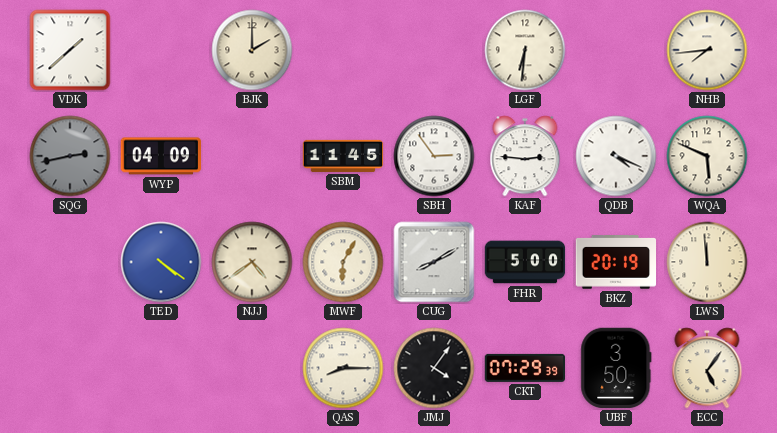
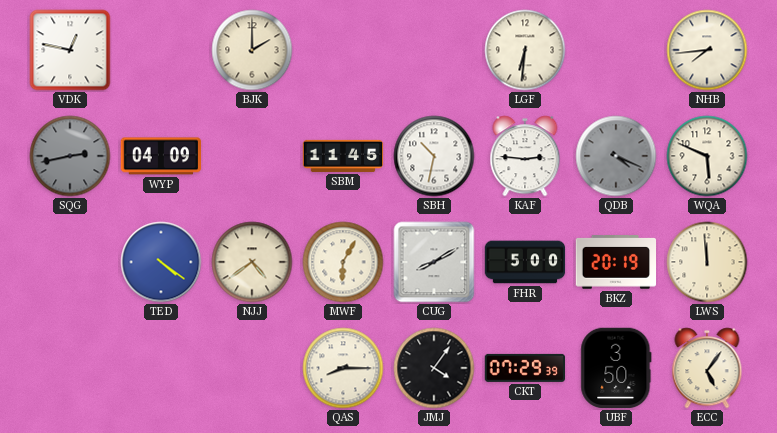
VDK: 1:38 -> 12:47 (70, 50)
SBH: 2:54 -> 10:32 (434, 156)
QDB dial: white -> grey (616, 156)
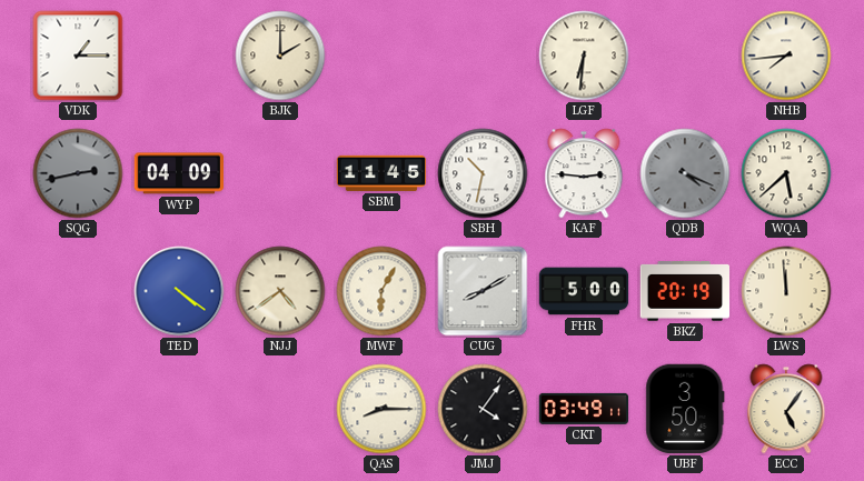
VDK: 12:47 -> 1:15 (78, 56)
WQA: 5:49 -> 5:38 (786, 173)
CKT: 07:29 -> 03:49 (584, 409)
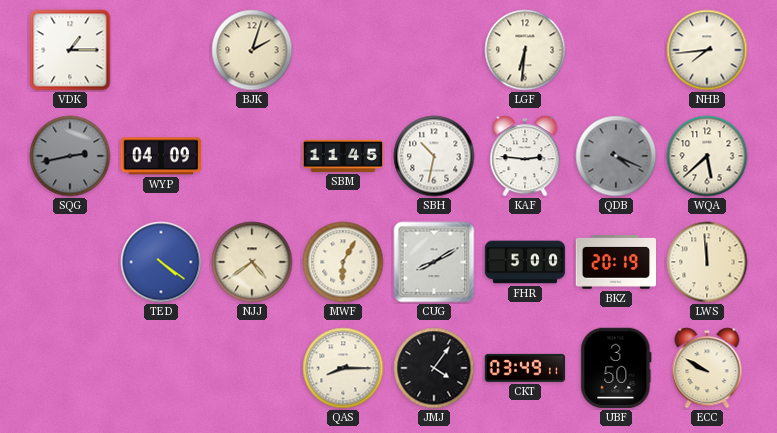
BJK: 2:00 -> 2:03 (252, 50)
ECC: 5:06 -> 9:50 (707, 368)
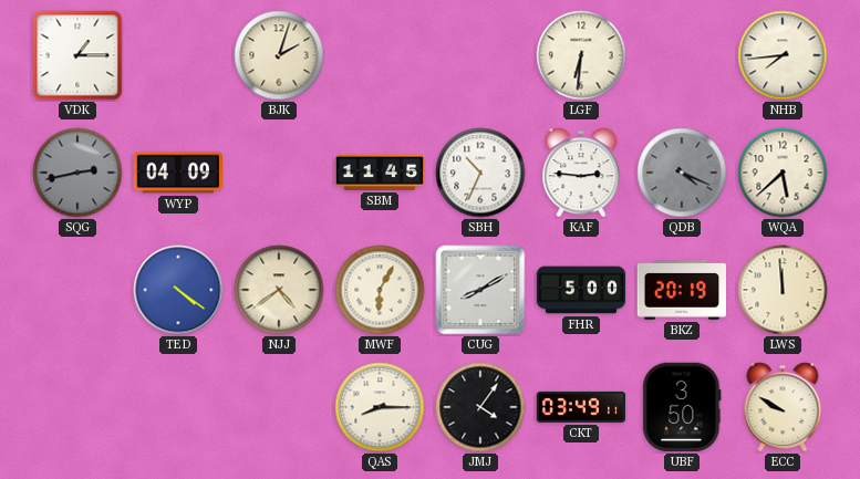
SBH: 10:32 -> 10:34 (480, 173)
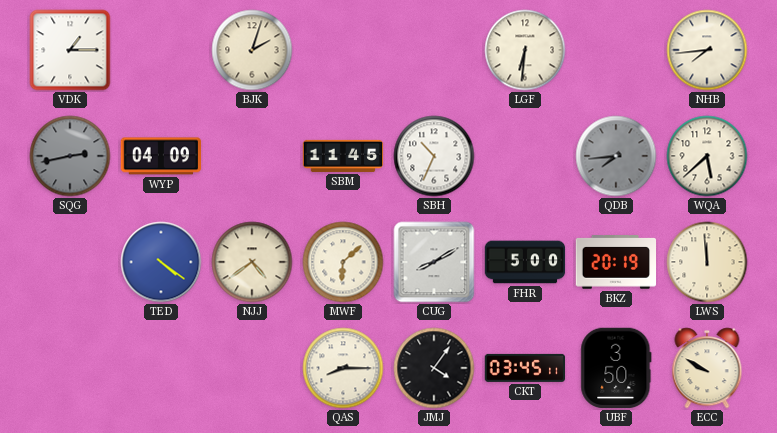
KAF: 2:46 -> none (581, 173)
QDB: 4:19 -> 7:44 (616, 156)
MWF: 6:05 -> 6:08 (343, 262)
CKT: 03:49 -> 03:45 (525, 368)
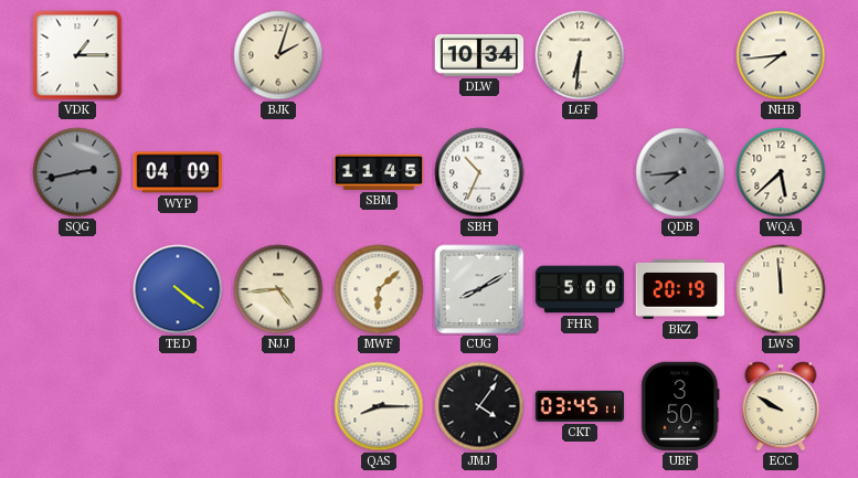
DLW: none -> 10:34 (479, 55)
NJJ: 4:39 -> 4:44 (278, 289)
